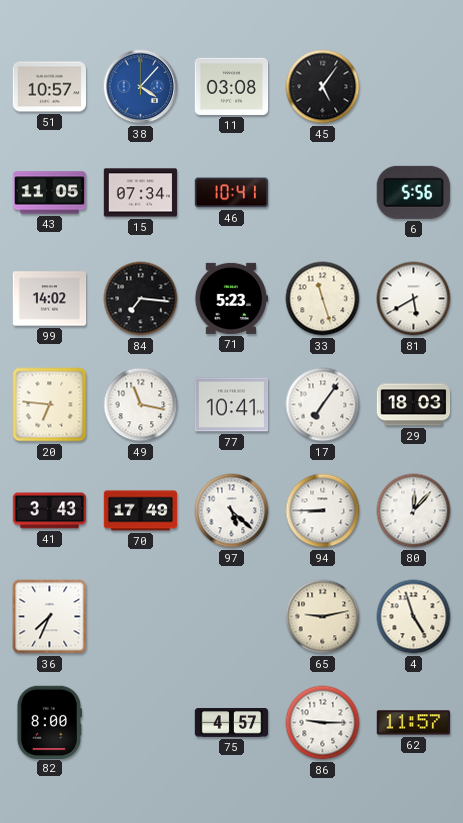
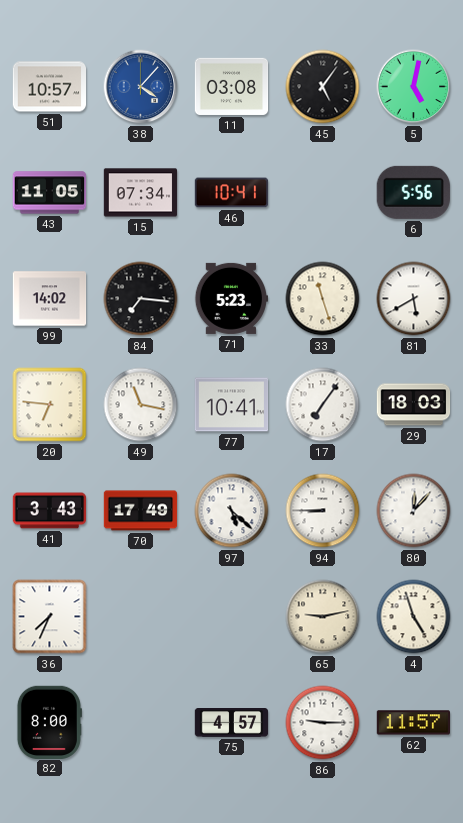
5: none -> 5:02 (414, 87)
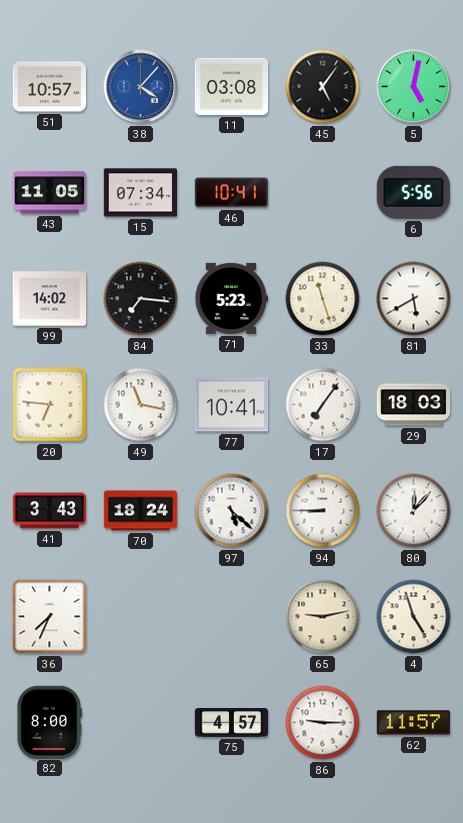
70: 17:49 -> 18:24 (141, 511)
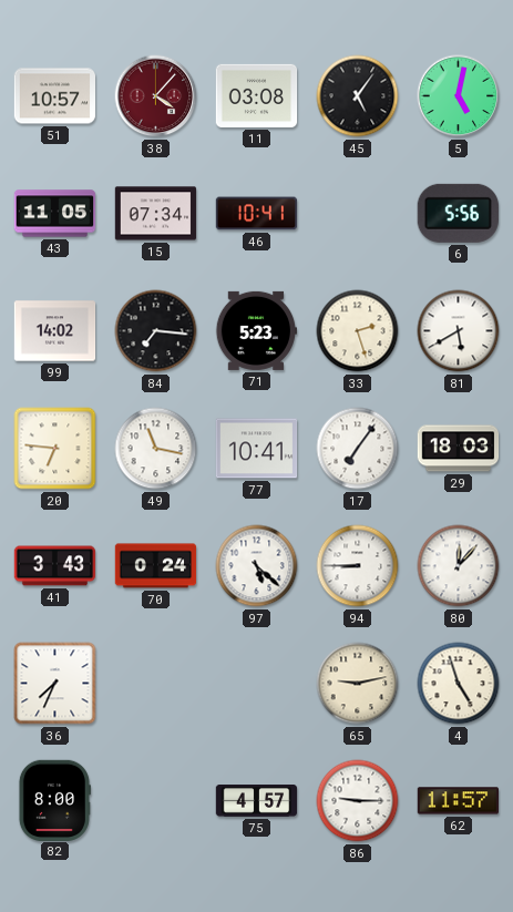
38 dial: blue -> burgundy (156, 96)
33: 11:27 -> 2:27 (358, 331)
70: 18:24 -> 0:24 (156, 566)
